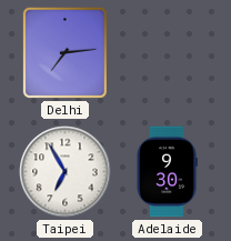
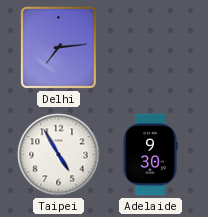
Taipei: 6:55 -> 4:55 (59, 155)
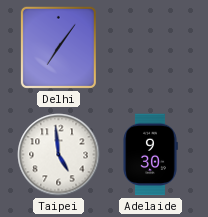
Delhi: 7:14 -> 7:06 (58, 47)
Taipei: 4:55 -> 4:59 (59, 155)
